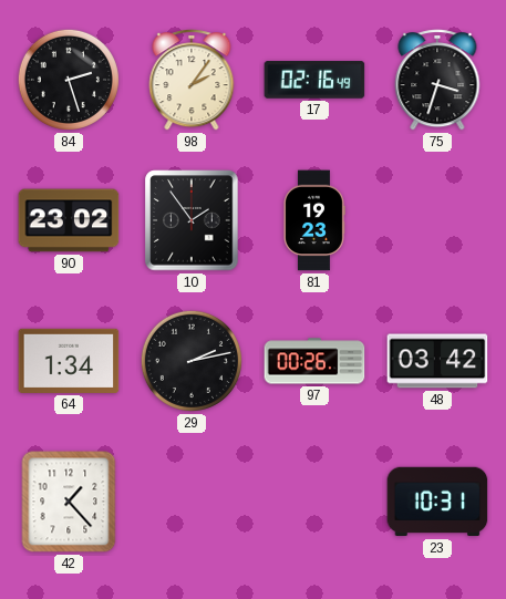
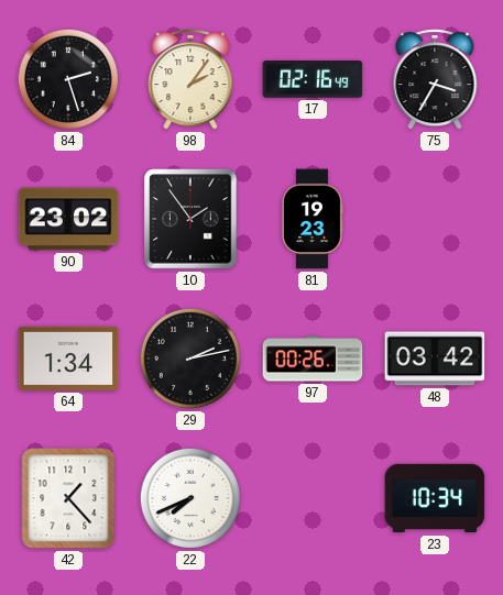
75: 3:33 -> 3:35 (435, 79)
22: none -> 7:41 (190, 498)
23: 10:31 -> 10:34 (435, 498)
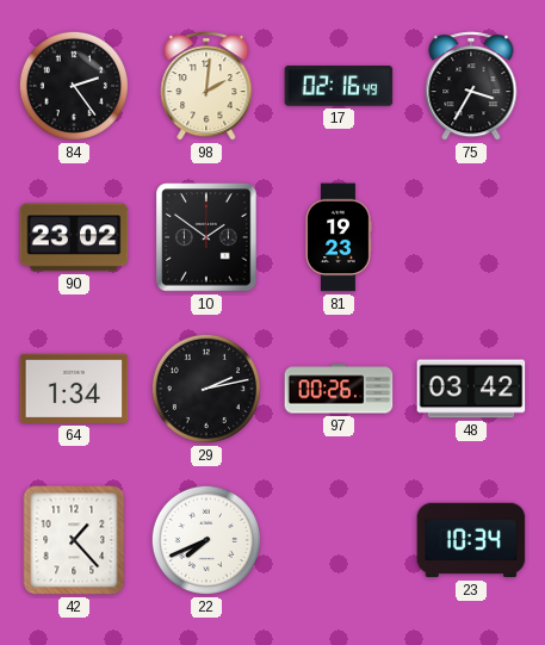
84: 2:27 -> 2:24 (74, 86)
98: 2:06 -> 2:01 (206, 86)
10: 1:54 -> 1:51 (206, 237)
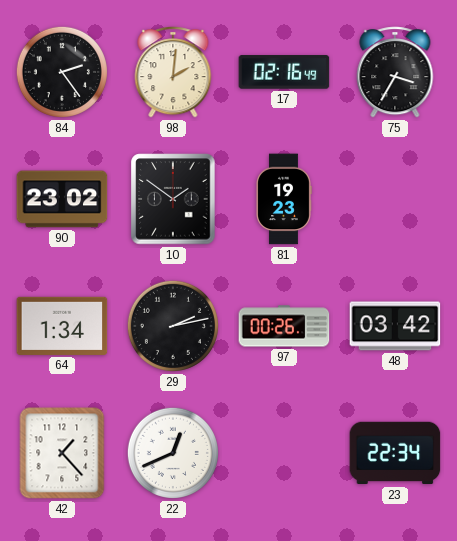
22: 7:41 -> 12:41 (173, 453)
23: 10:34 -> 22:34 (395, 453)
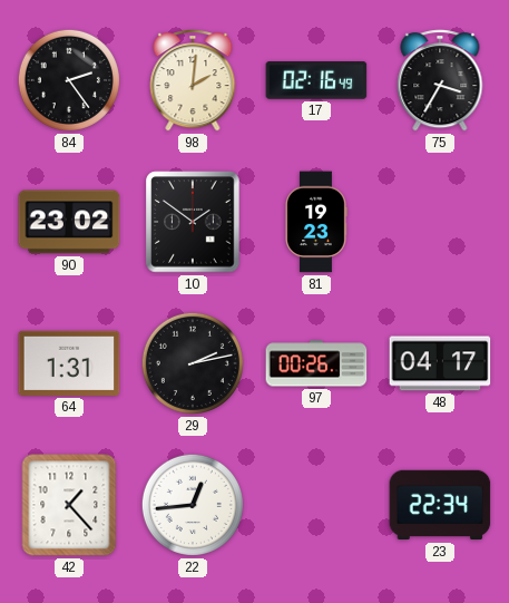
64: 1:34 -> 1:31 (69, 363)
48: 03:42 -> 04:17 (440, 363)
22: 12:41 -> 12:44 (193, 505)
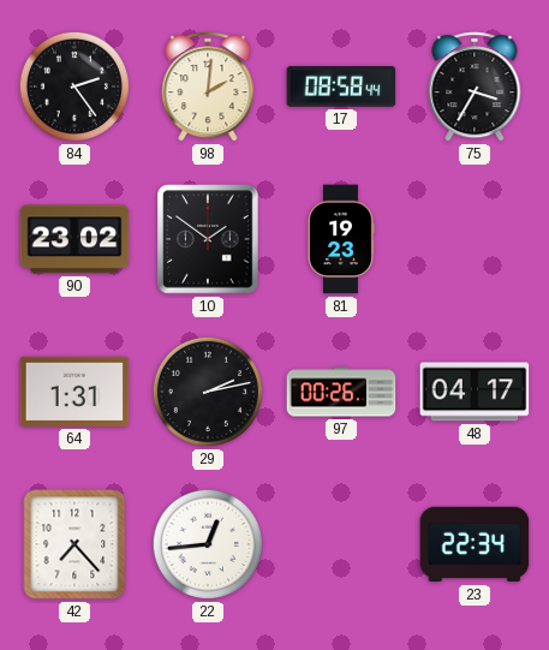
17: 02:16 -> 08:58 (341, 87)
42: 1:23 -> 7:23 (74, 544)
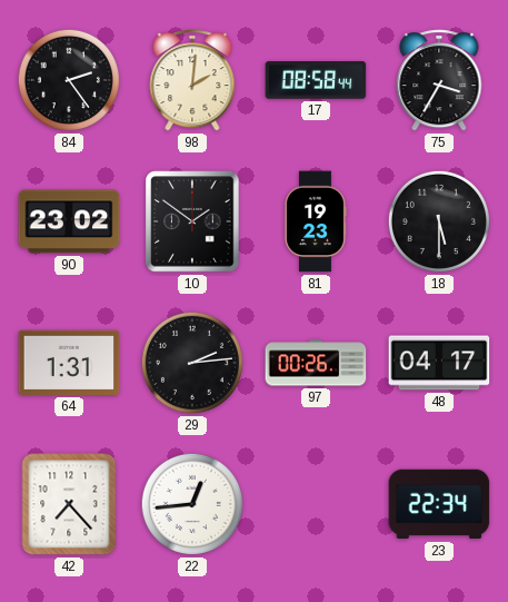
18: none -> 5:30 (439, 221)
29: 2:13 -> 2:14 (192, 363)
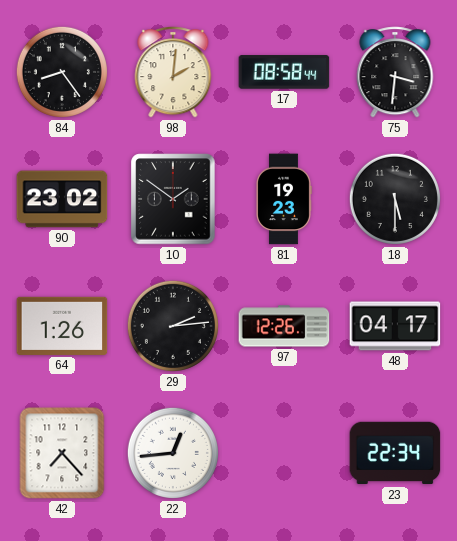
84: 2:24 -> 8:24 (62, 72)
75: 3:35 -> 3:31 (395, 72)
64: 1:31 -> 1:26 (62, 326)
97: 00:26 -> 12:26 (284, 326)
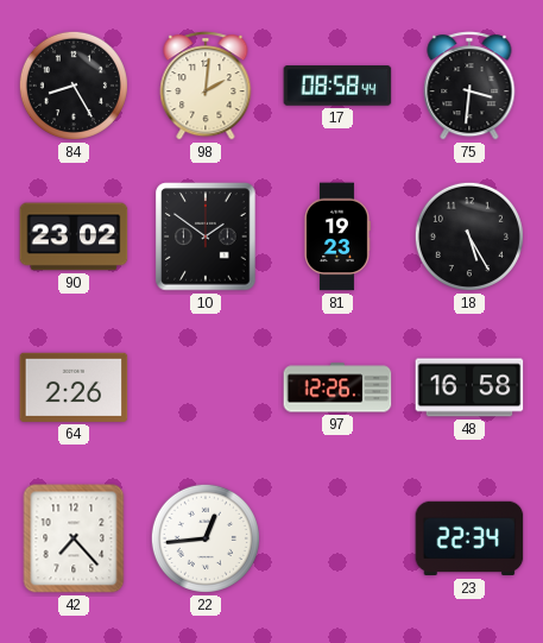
84: 8:24 -> 8:25 (74, 86)
18: 5:30 -> 5:25 (469, 237)
64: 1:26 -> 2:26 (74, 387)
29: 2:14 -> none (173, 326)
48: 04:17 -> 16:58 (469, 387)
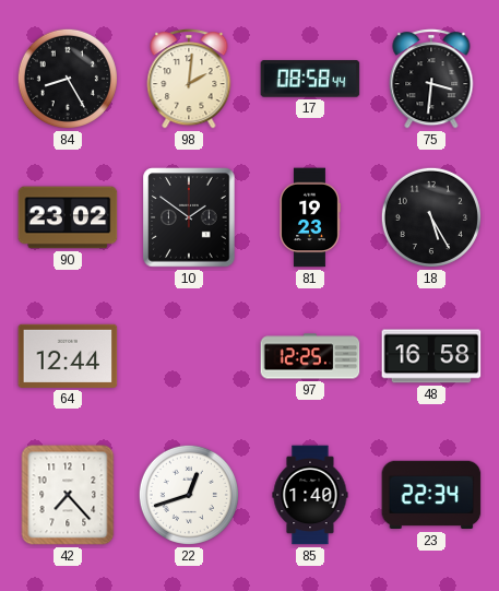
64: 2:26 -> 12:44 (68, 356)
97: 12:26 -> 12:25 (310, 356)
22: 12:44 -> 12:42 (189, 495)
85: none -> 1:40 (310, 495)
